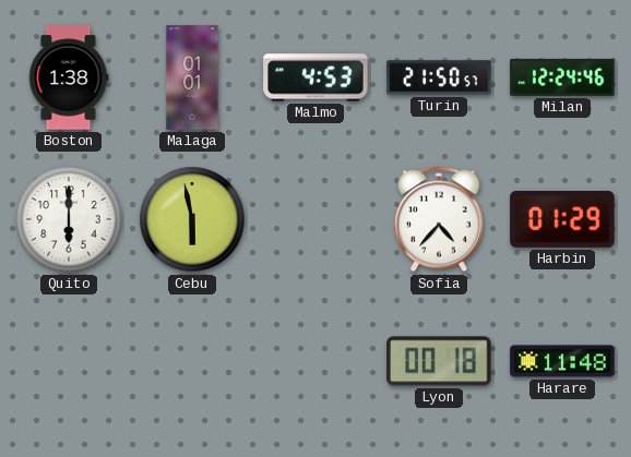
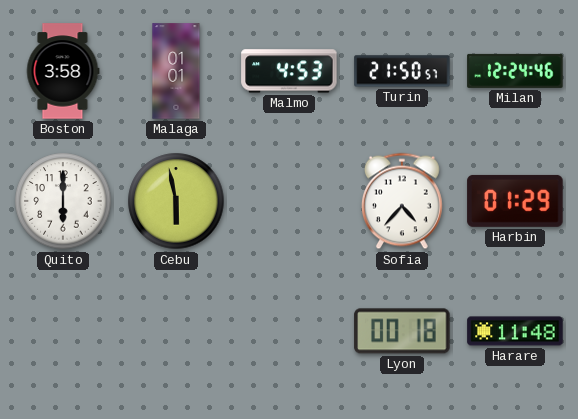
Boston: 1:38 -> 3:58 (63, 71)
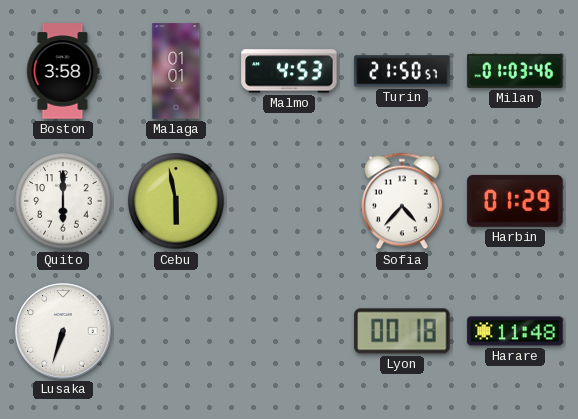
Milan: 12:24 -> 01:03 (515, 71)
Lusaka: none -> 6:33 (63, 331)
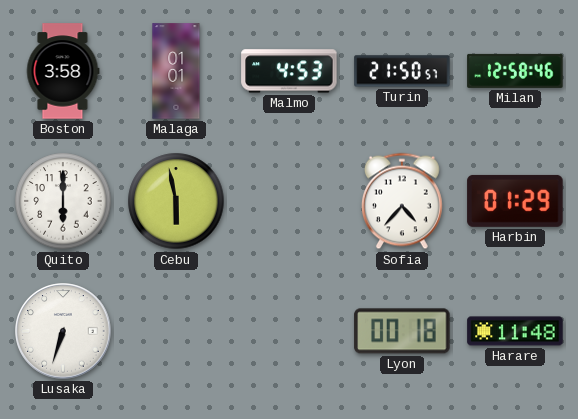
Milan: 01:03 -> 12:58 (515, 71)
